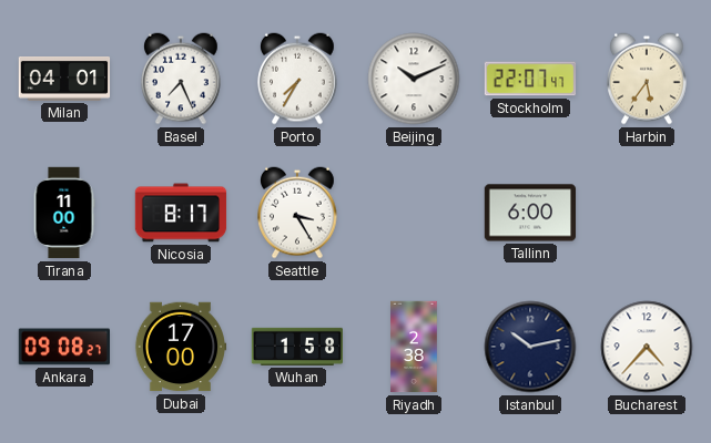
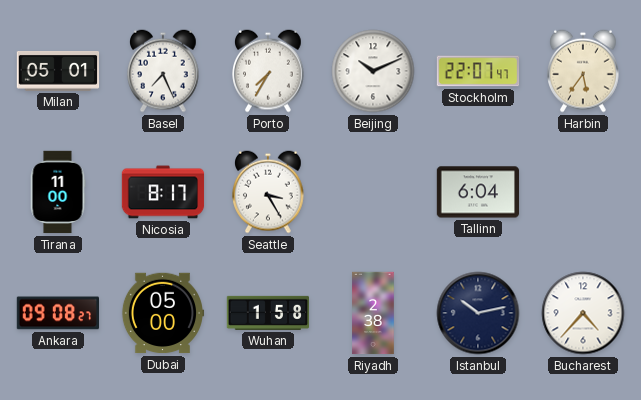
Milan: 04:01 -> 05:01 (58, 72)
Tallinn: 6:00 -> 6:04 (478, 192)
Dubai: 17:00 -> 05:00 (163, 313)
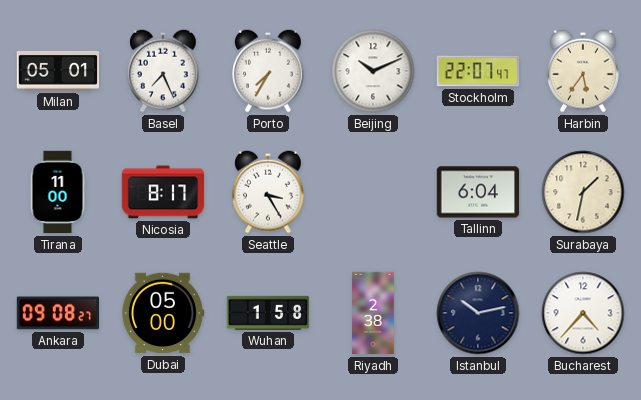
Surabaya: none -> 1:32 (583, 192)
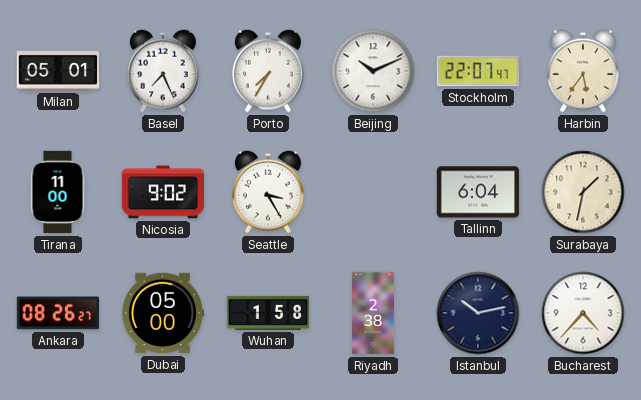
Nicosia: 8:17 -> 9:02 (163, 192)
Ankara: 09:08 -> 08:26 (57, 313)
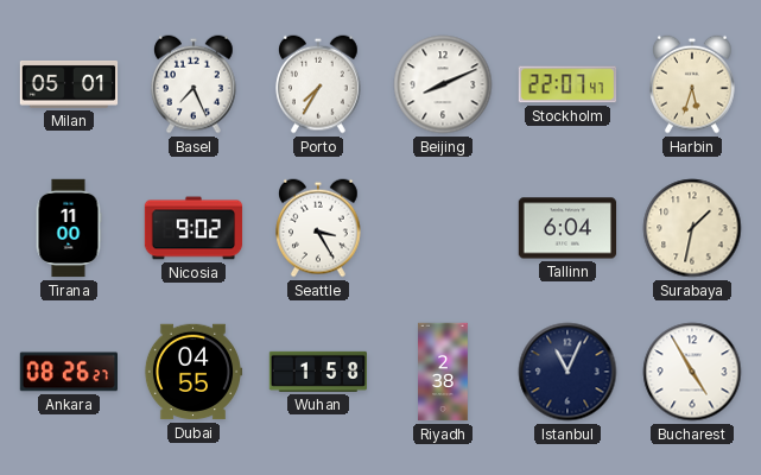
Beijing: 10:11 -> 8:11 (443, 84)
Harbin: 5:36 -> 5:33 (693, 84)
Dubai: 05:00 -> 04:55 (194, 372)
Istanbul: 10:13 -> 11:04 (567, 372)
Bucharest: 4:37 -> 4:55 (692, 372)
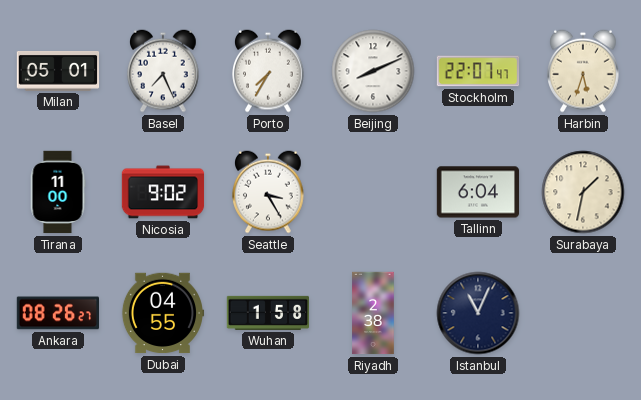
Bucharest: 4:55 -> none (692, 372)
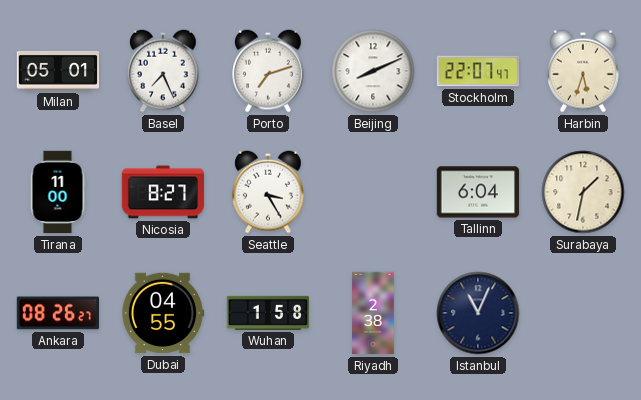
Porto: 7:35 -> 7:12 (269, 71)
Nicosia: 9:02 -> 8:27 (163, 192)
